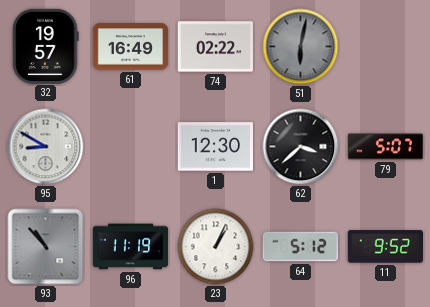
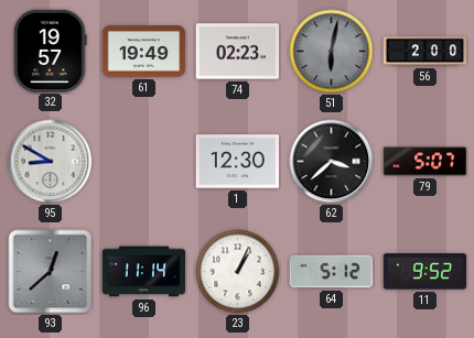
61: 16:49 -> 19:49 (144, 52)
74: 02:22 -> 02:23 (238, 52)
56: none -> 2:00 (425, 52)
93: 10:53 -> 12:38 (51, 272)
96: 11:19 -> 11:14 (144, 272)
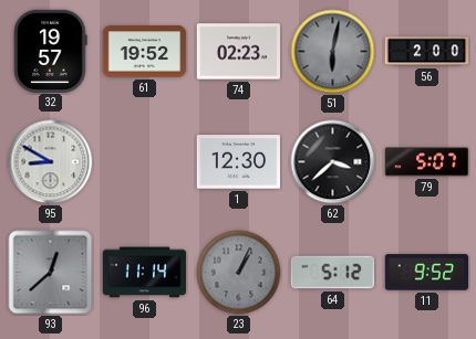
61: 19:49 -> 19:52 (145, 52)
23 dial: white -> grey (239, 273)
